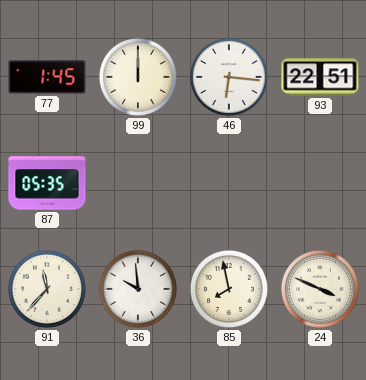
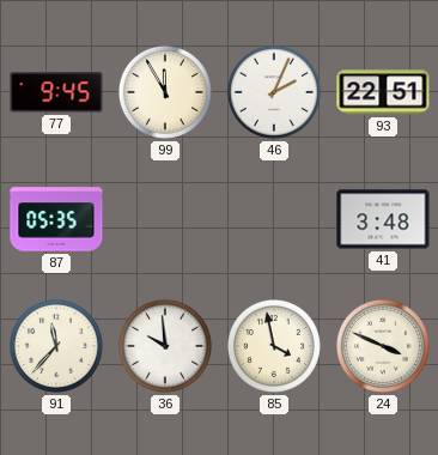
77: 1:45 -> 9:45 (56, 92)
99: 12:00 -> 11:55 (165, 92)
46: 6:16 -> 2:04 (274, 92)
41: none -> 3:48 (383, 219)
85: 7:58 -> 3:58 (274, 346)
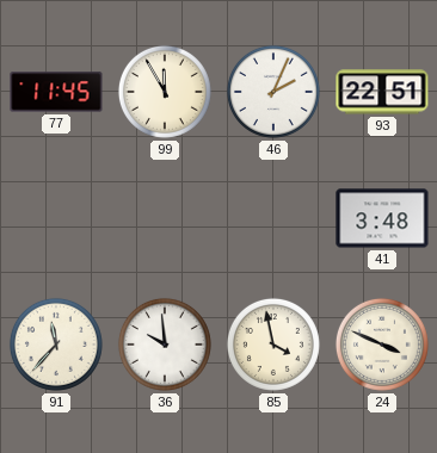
77: 9:45 -> 11:45 (56, 92)
87: 05:35 -> none (56, 219)
